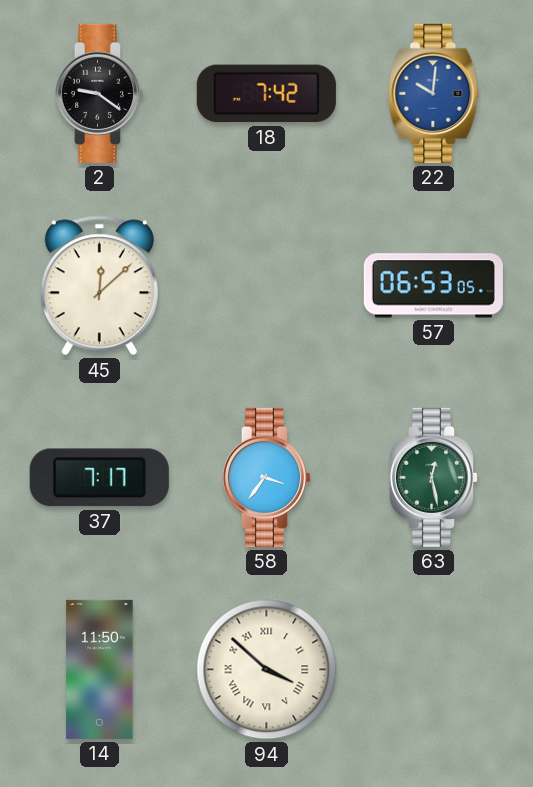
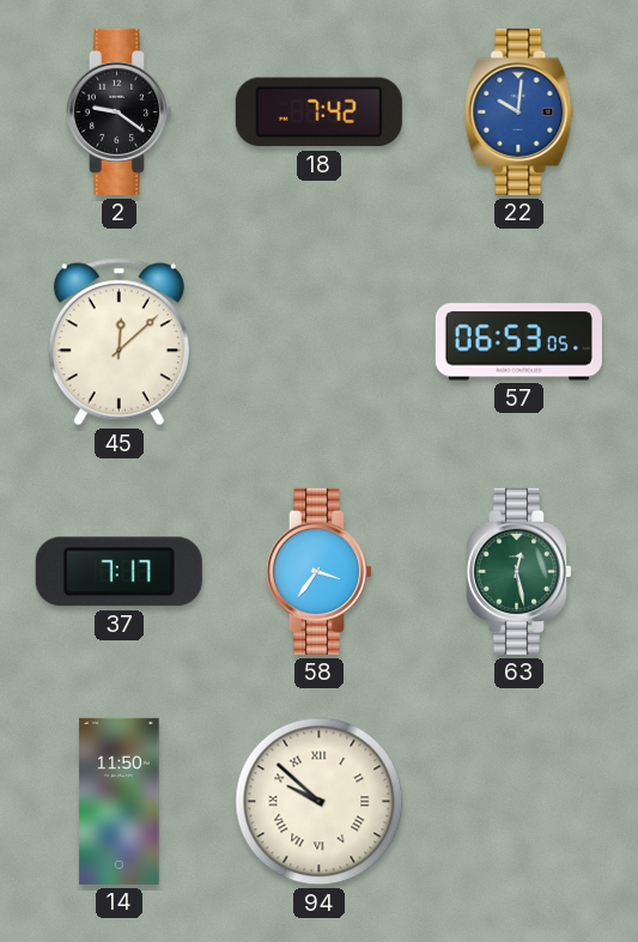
94: 3:52 -> 9:52 (320, 802)
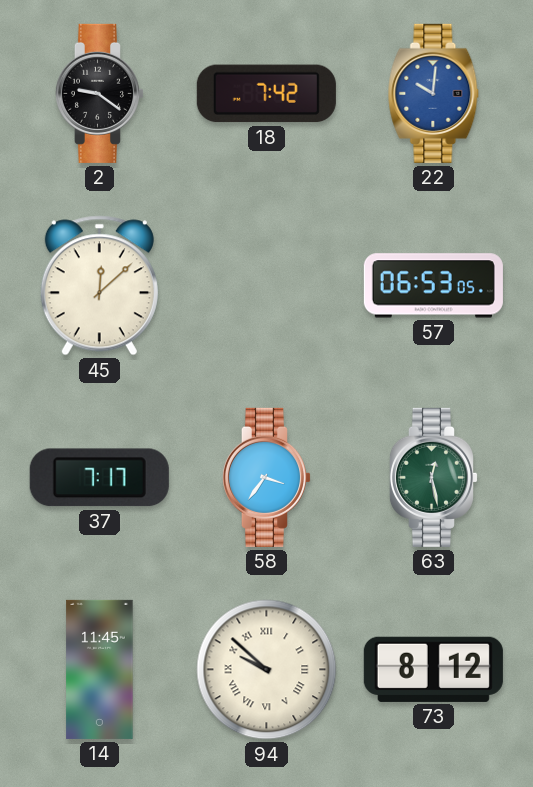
14: 11:50 -> 11:45 (100, 669)
73: none -> 8:12 (433, 669)
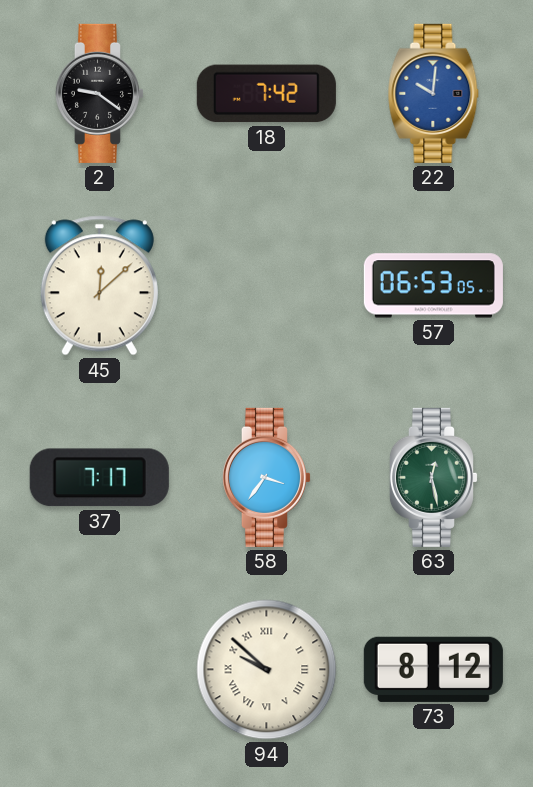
14: 11:45 -> none (100, 669)
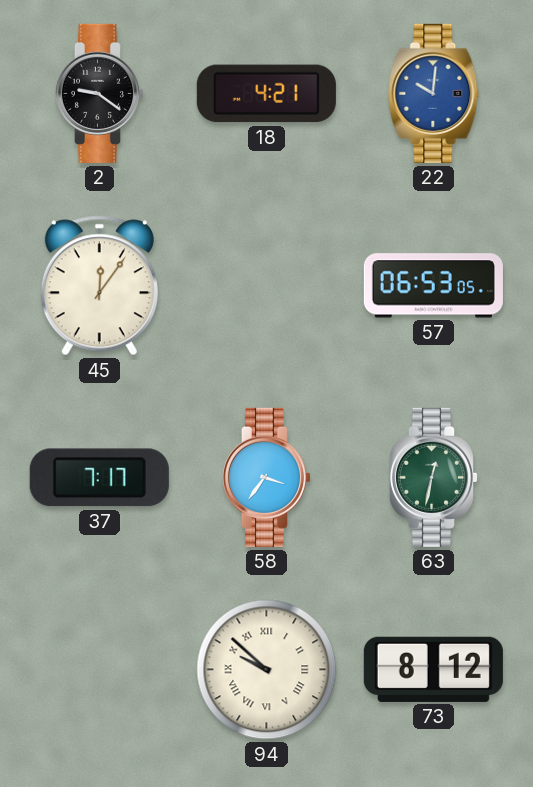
18: 7:42 -> 4:21 (266, 94)
45: 12:08 -> 12:06 (99, 286)
63: 12:28 -> 12:32 (433, 477)
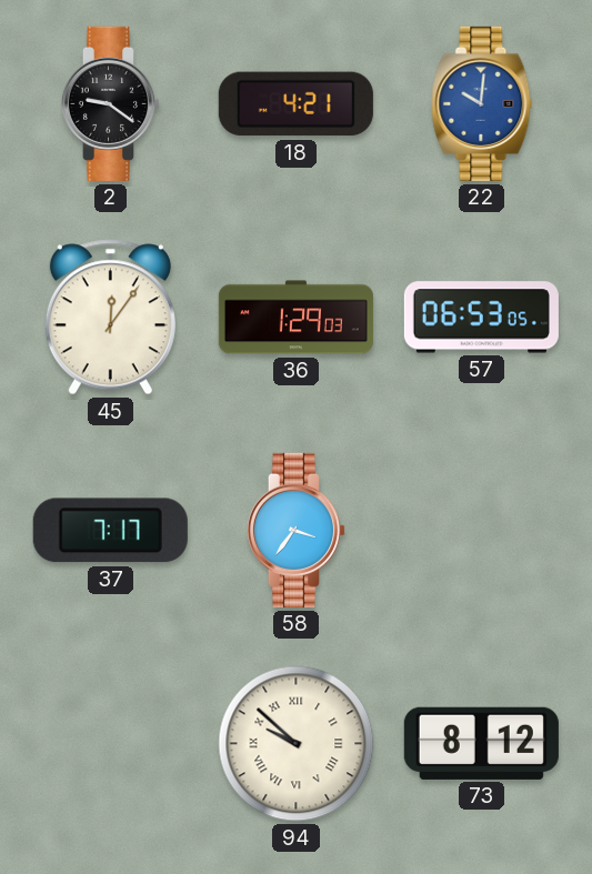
36: none -> 1:29 (295, 318)
63: 12:32 -> none (433, 477)
